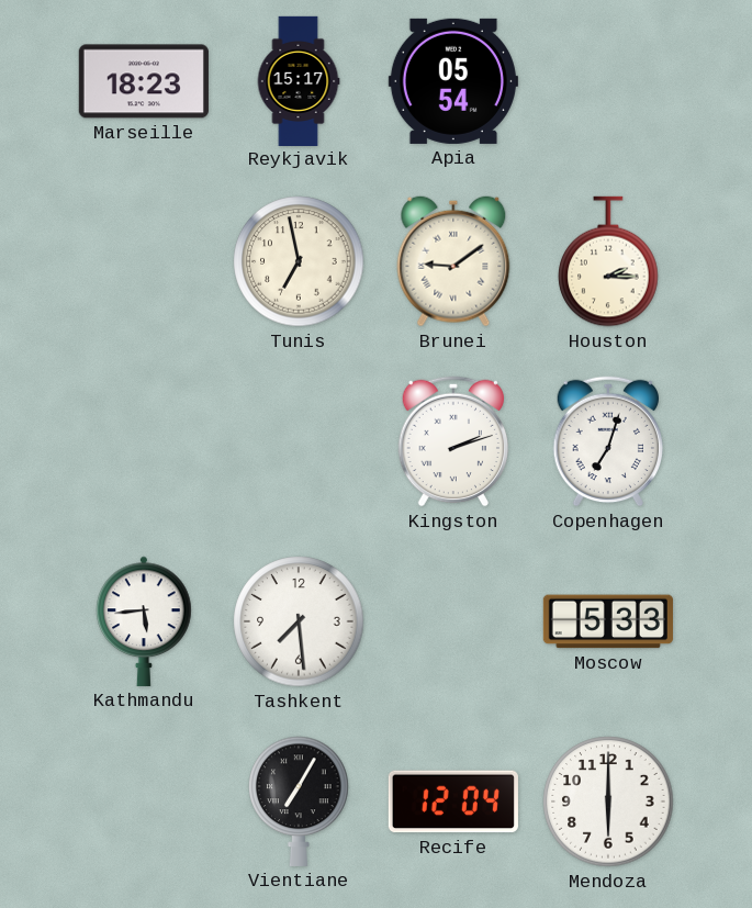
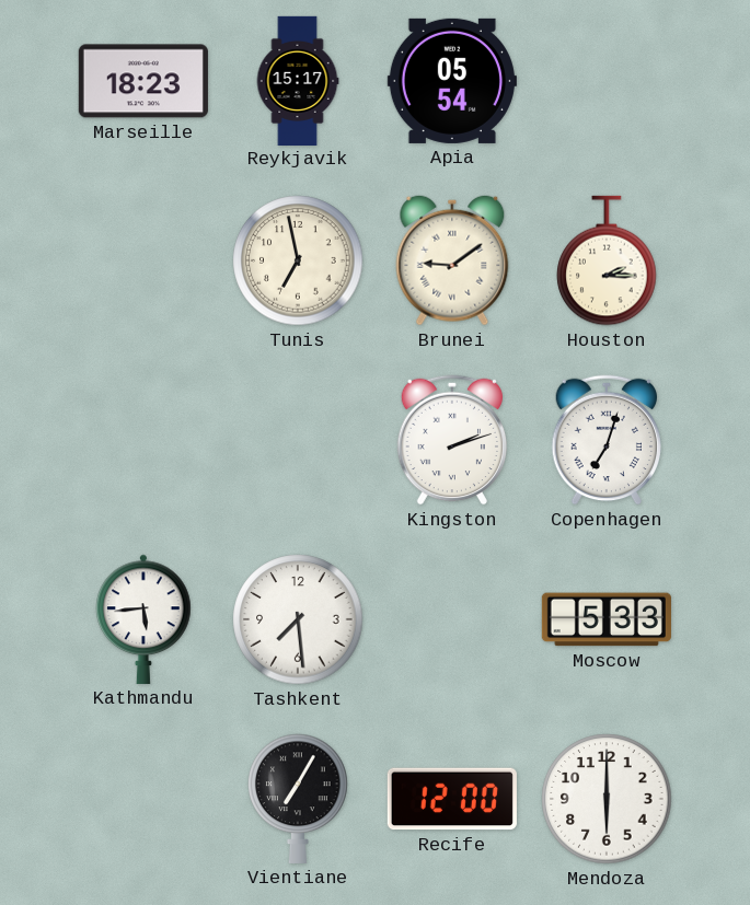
Recife: 12:04 -> 12:00 (452, 799)
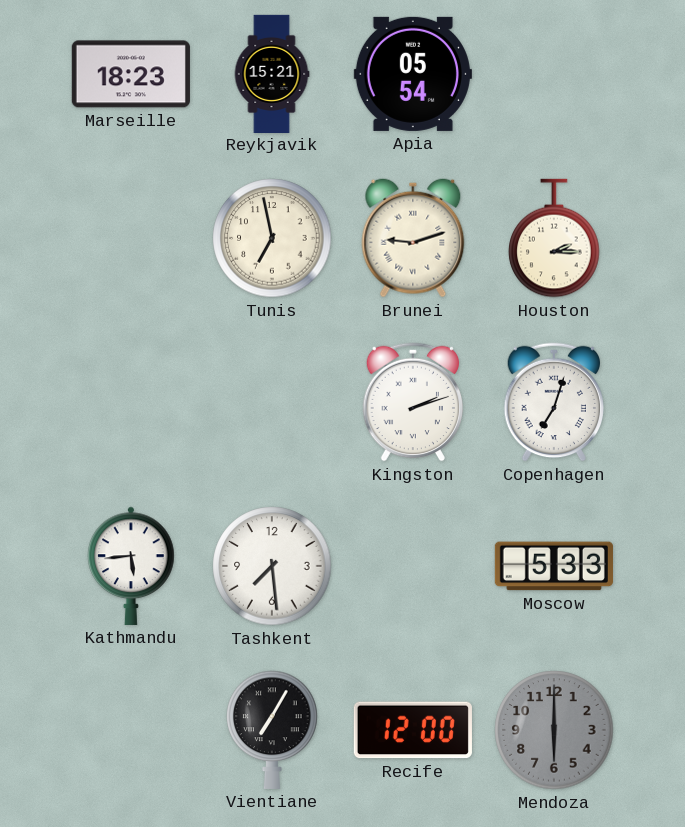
Reykjavik: 15:17 -> 15:21 (272, 73)
Brunei: 9:09 -> 9:12 (413, 238)
Mendoza dial: white -> grey (554, 730)
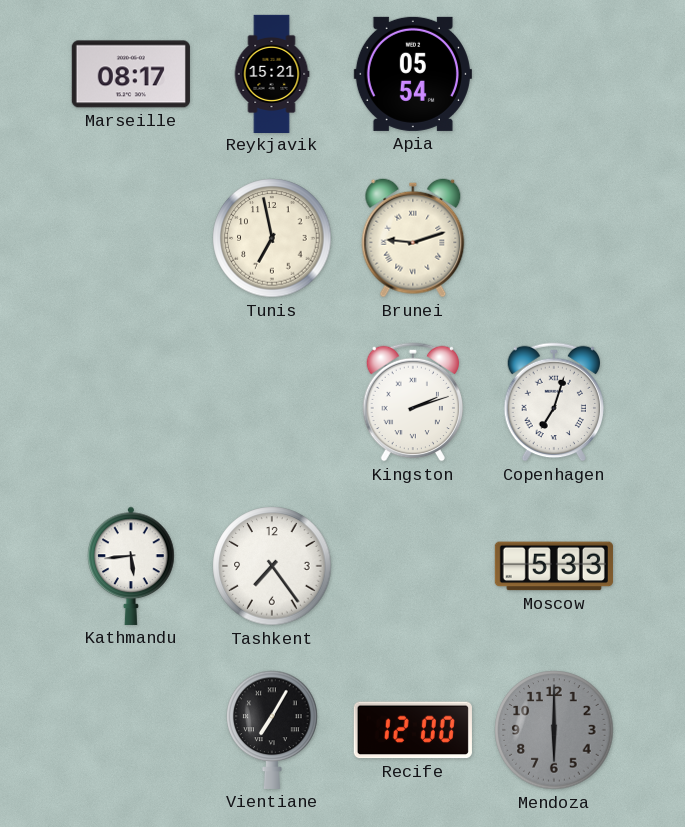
Marseille: 18:23 -> 08:17 (131, 74)
Houston: 2:15 -> none (554, 238)
Tashkent: 7:29 -> 7:24 (272, 566)
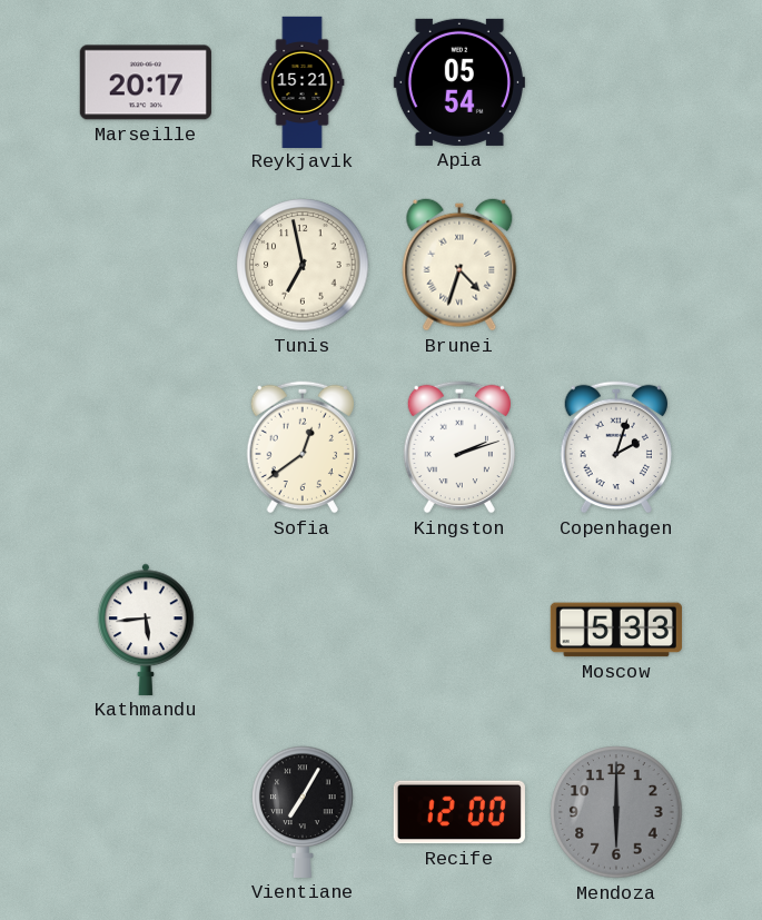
Marseille: 08:17 -> 20:17 (146, 82)
Brunei: 9:12 -> 4:33 (459, 265)
Sofia: none -> 12:39 (303, 447)
Copenhagen: 7:03 -> 2:03 (616, 447)
Tashkent: 7:24 -> none (272, 566)
